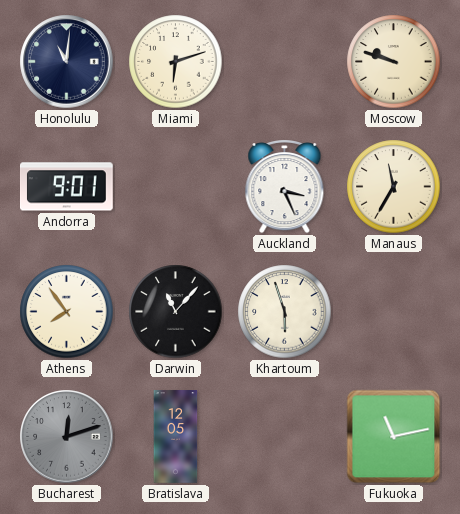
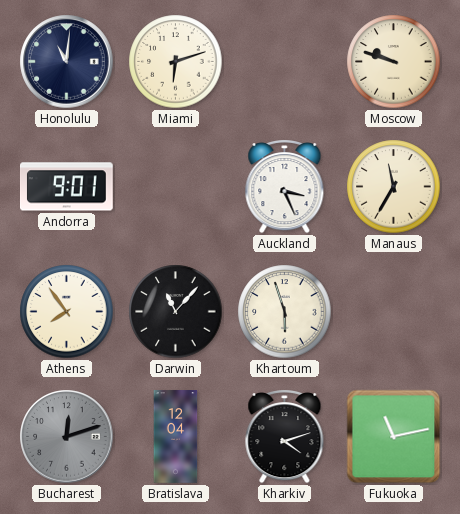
Bratislava: 12:05 -> 12:04 (176, 437)
Kharkiv: none -> 4:12 (285, 437)
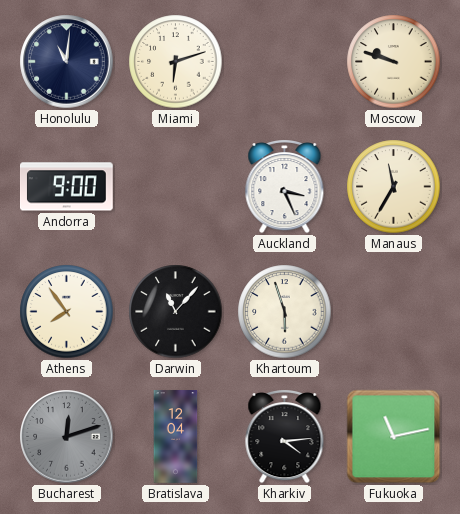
Andorra: 9:01 -> 9:00 (67, 187)
Kharkiv: 4:12 -> 4:14 (285, 437)
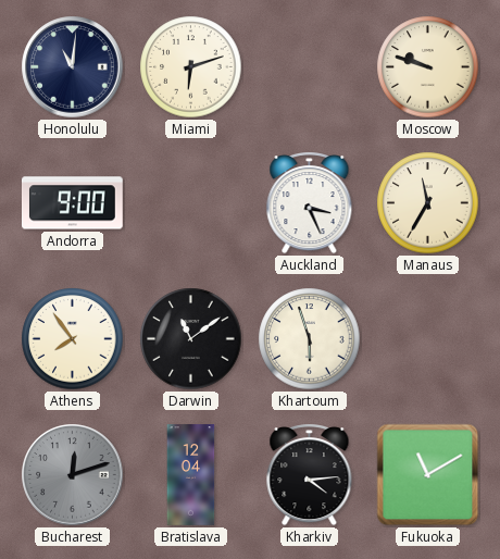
Darwin: 11:07 -> 11:09 (191, 339)
Fukuoka: 11:13 -> 11:10 (428, 475)
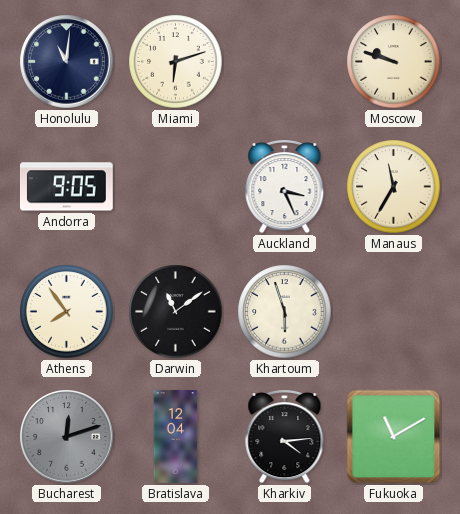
Andorra: 9:00 -> 9:05 (67, 187)
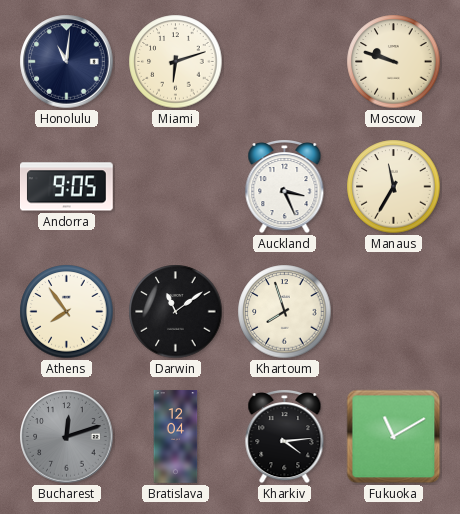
Khartoum: 5:57 -> 7:57 (285, 312)
